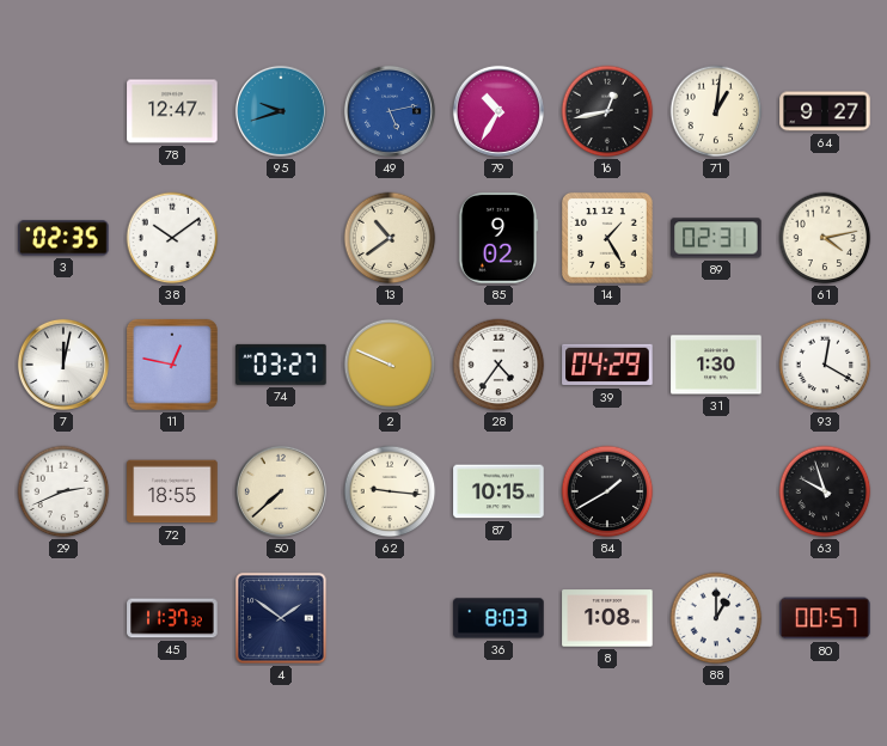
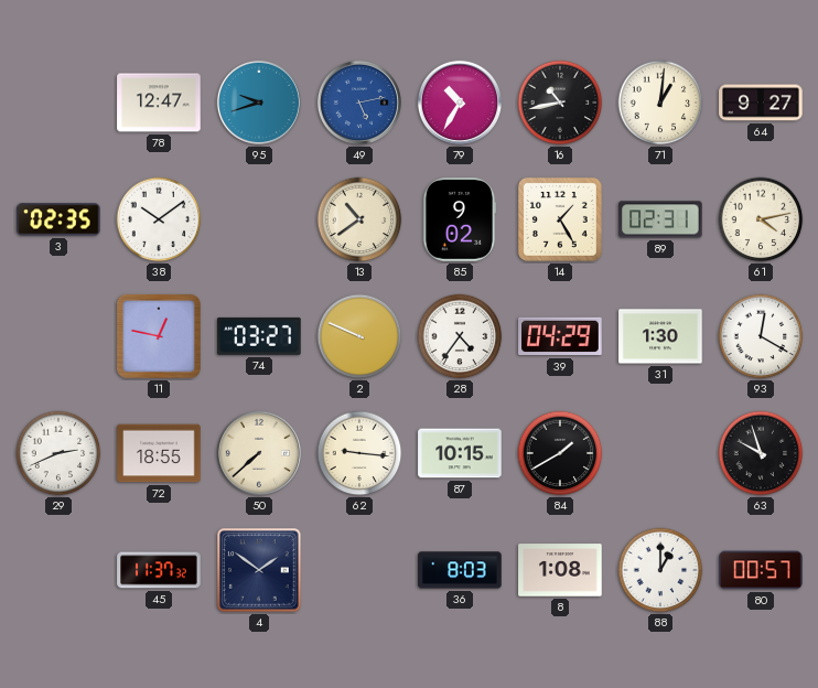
16: 12:43 -> 10:43 (560, 103)
7: 12:02 -> none (63, 365)
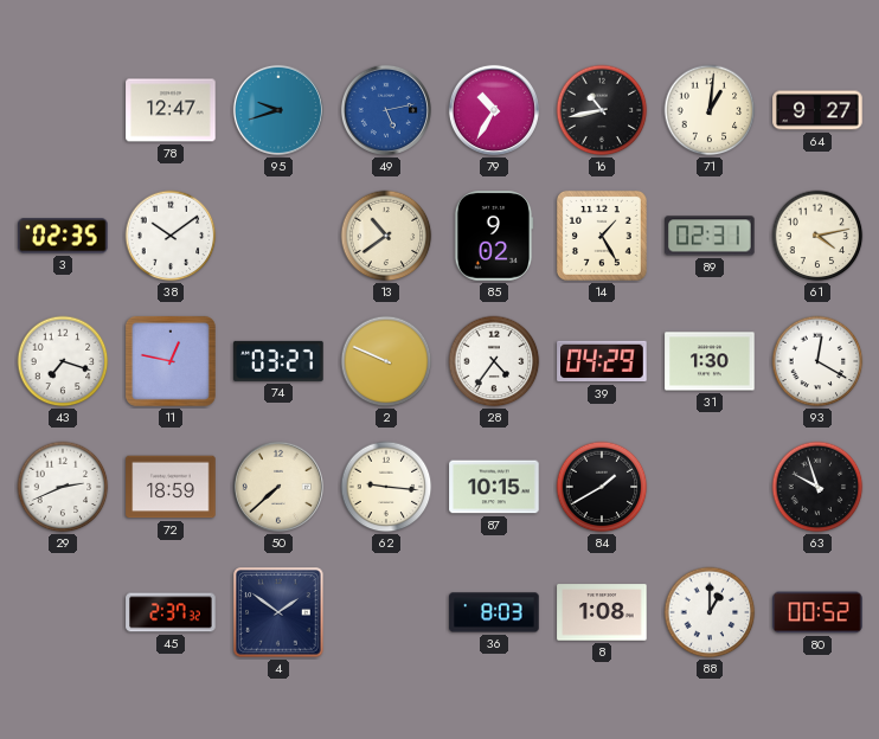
43: none -> 7:18 (63, 361)
72: 18:55 -> 18:59 (171, 487)
45: 11:37 -> 2:37 (171, 612)
80: 00:57 -> 00:52 (817, 612)
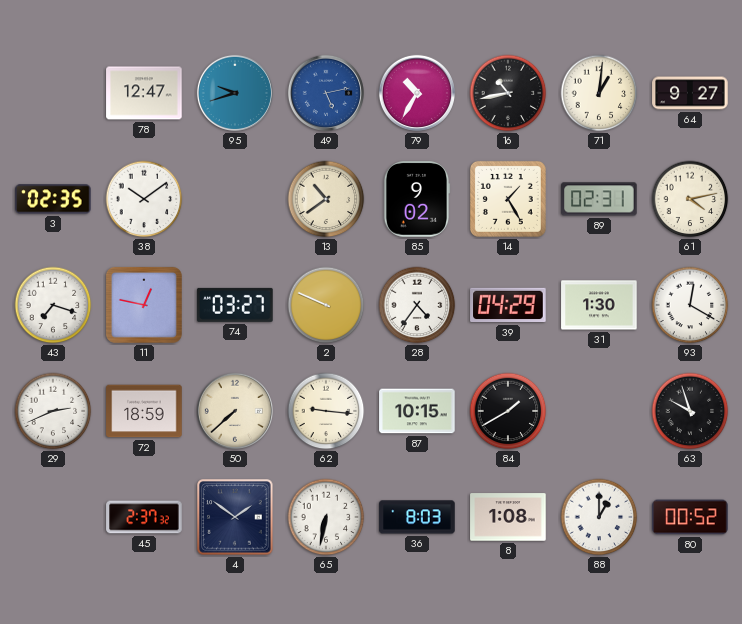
65: none -> 6:32 (326, 517)
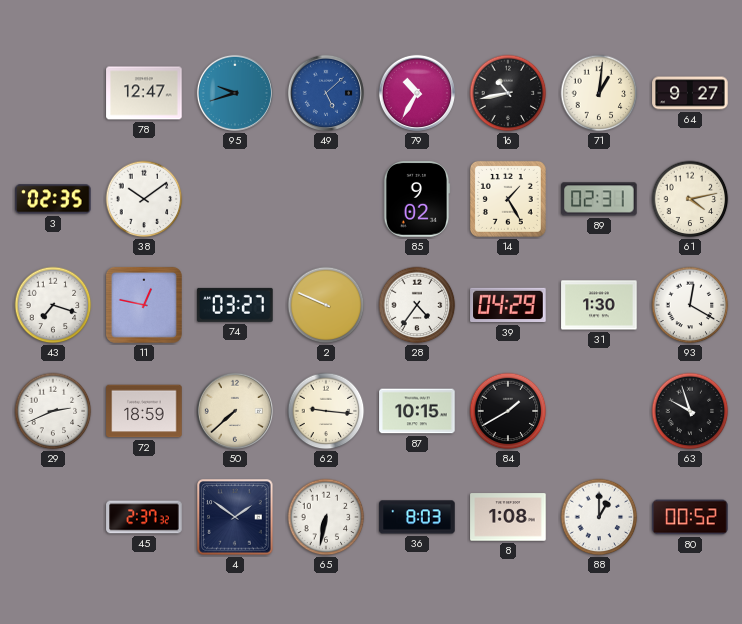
49: 5:13 -> 5:08 (326, 93)
13: 10:39 -> none (326, 199)
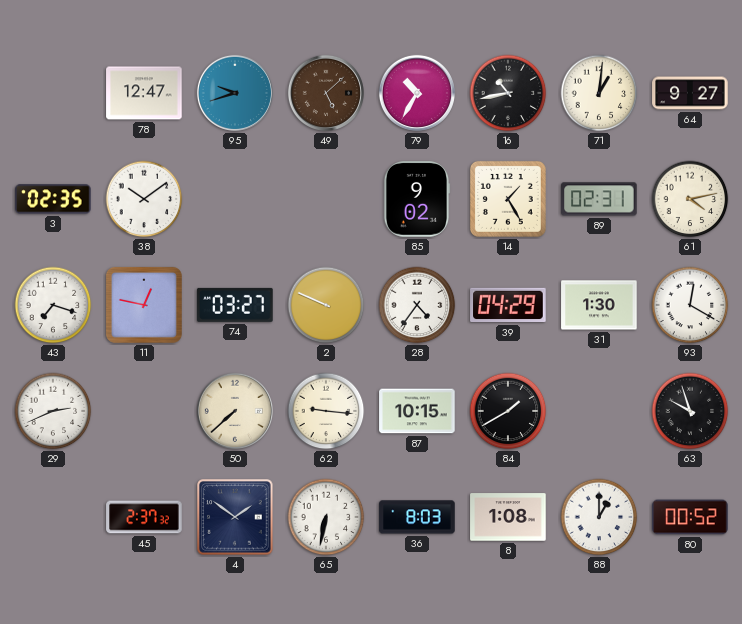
49 dial: blue -> brown (326, 93)
72: 18:59 -> none (144, 411)
